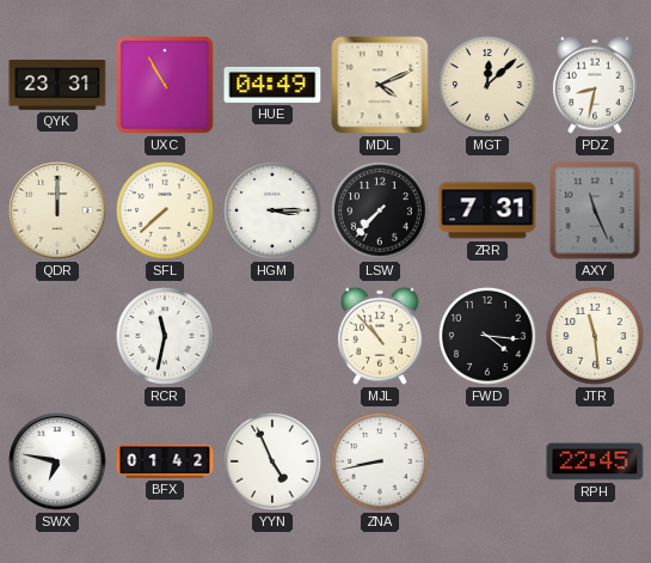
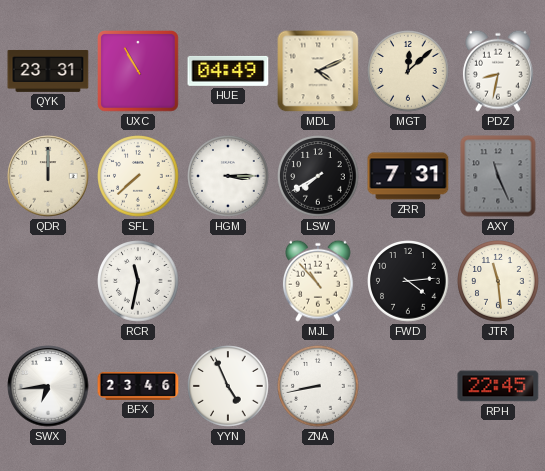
LSW: 7:37 -> 7:40 (318, 176)
FWD: 4:16 -> 4:14 (408, 281)
SWX: 6:47 -> 6:44 (48, 386)
BFX: 01:42 -> 23:46 (138, 386)
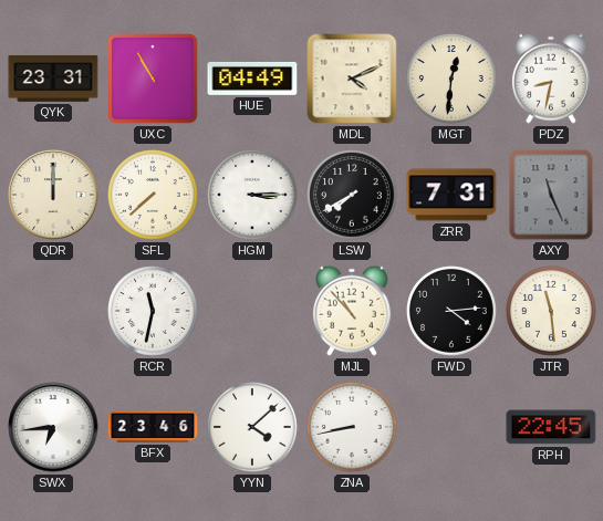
MGT: 12:08 -> 12:31 (451, 79)
YYN: 4:56 -> 4:08 (252, 427)
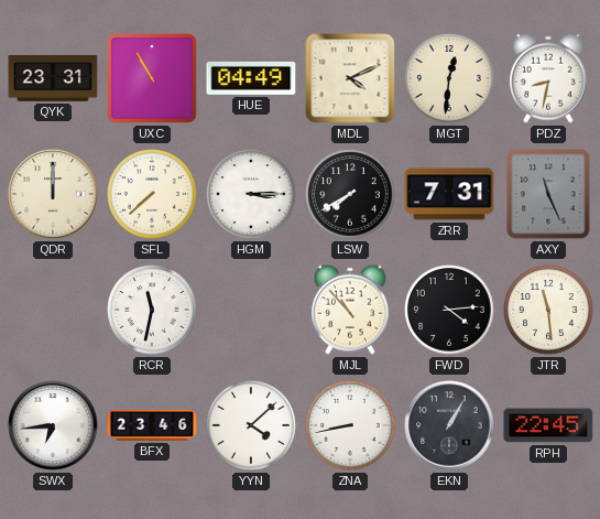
EKN: none -> 1:05 (449, 425)
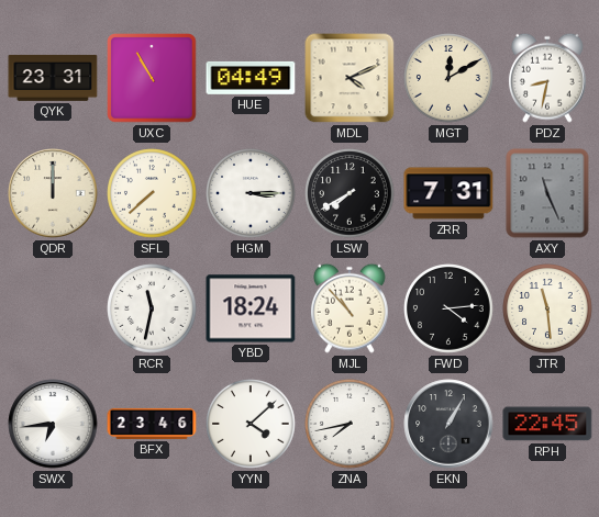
MGT: 12:31 -> 12:10 (448, 78)
YBD: none -> 18:24 (251, 308)
ZNA: 8:43 -> 7:43 (350, 424)
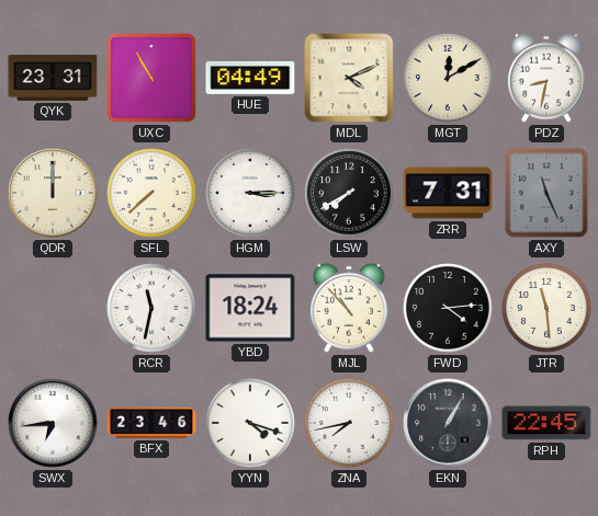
YYN: 4:08 -> 4:18 (250, 423)
